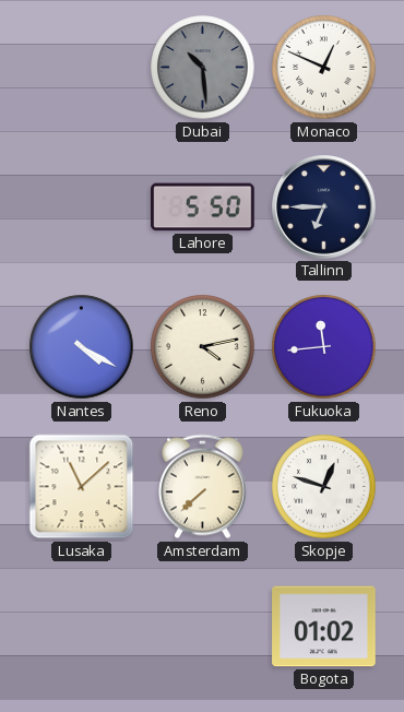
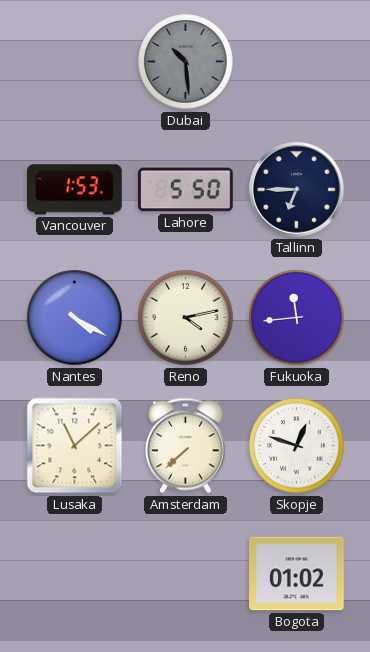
Monaco: 12:49 -> none (324, 68)
Vancouver: none -> 1:53 (75, 190)
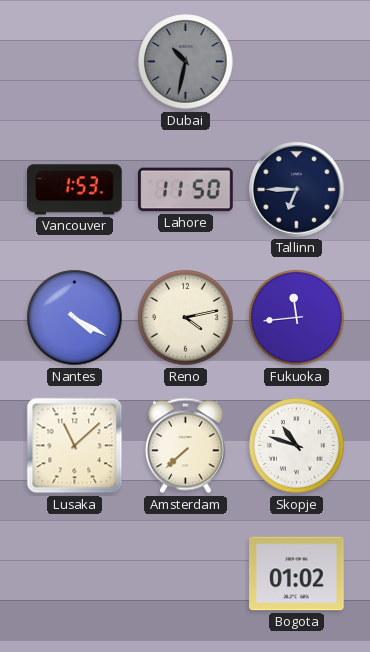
Dubai: 10:29 -> 10:32 (186, 62)
Lahore: 5:50 -> 11:50 (186, 190)
Skopje: 12:48 -> 10:48 (297, 446)
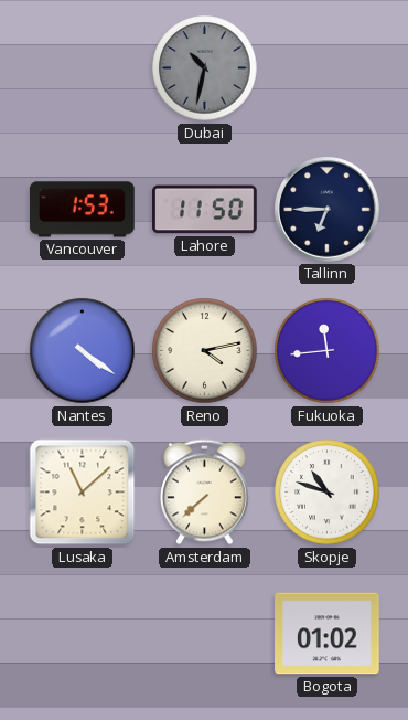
Nantes: 4:20 -> 4:21 (83, 351)
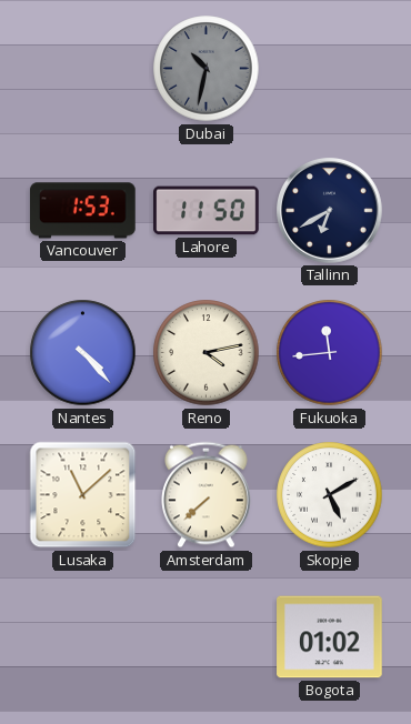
Tallinn: 6:45 -> 6:40 (330, 211)
Nantes: 4:21 -> 4:23 (83, 353)
Skopje: 10:48 -> 5:10 (330, 495)
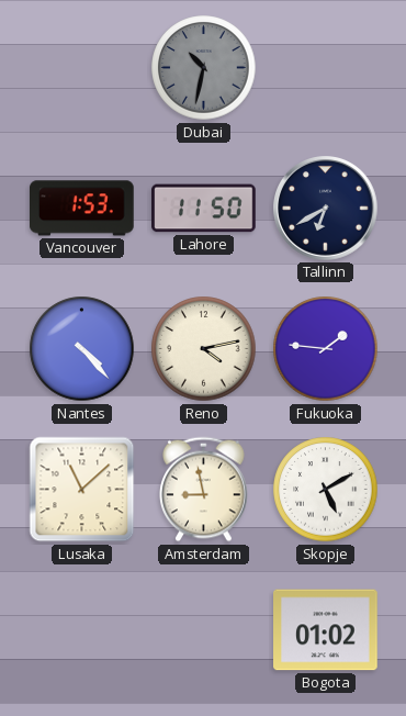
Fukuoka: 11:44 -> 1:46 (326, 349)
Amsterdam: 7:38 -> 8:58 (204, 490)
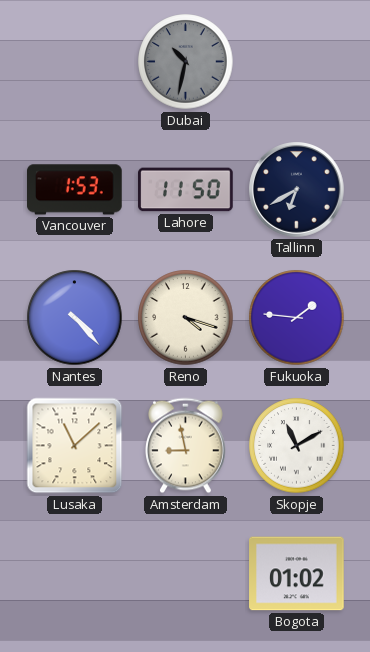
Reno: 4:13 -> 4:18 (186, 318)
Skopje: 5:10 -> 11:10 (297, 446)
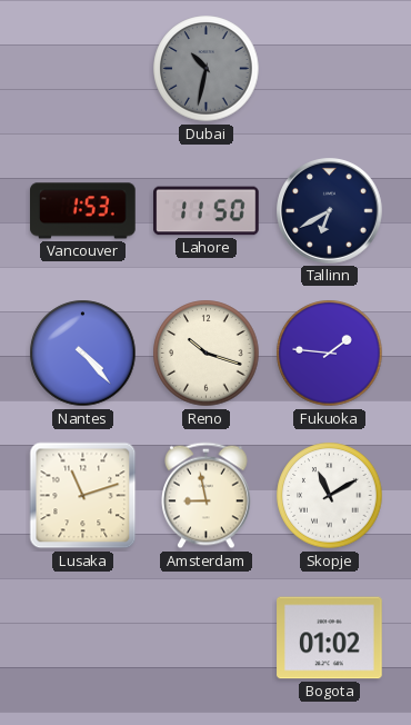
Reno: 4:18 -> 10:18 (207, 354)
Lusaka: 11:08 -> 11:12 (83, 496)
